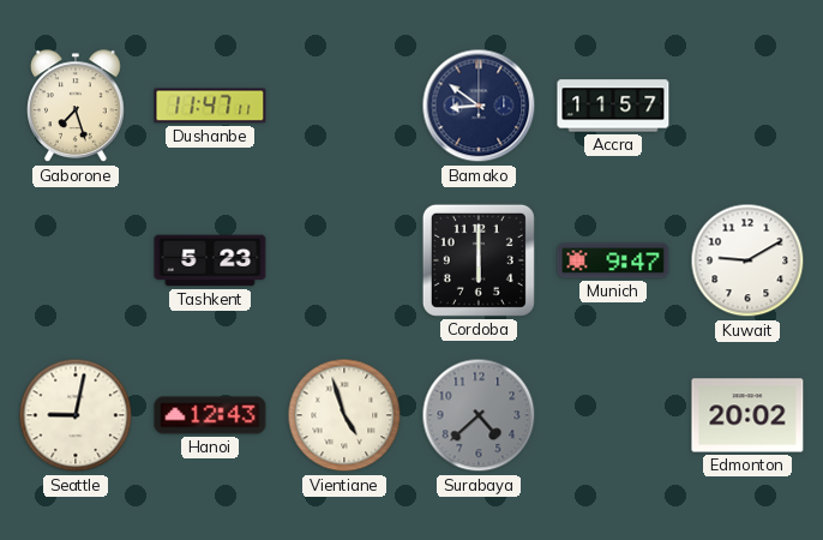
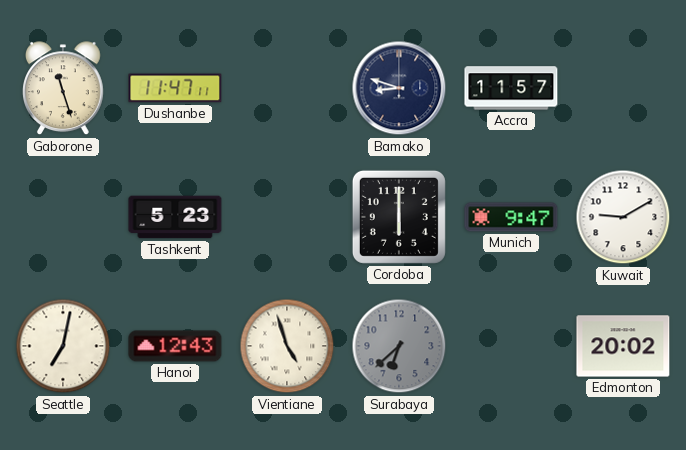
Gaborone: 7:27 -> 11:27 (64, 89)
Bamako: 8:51 -> 8:48 (399, 88)
Seattle: 9:02 -> 7:02 (63, 346)
Surabaya: 4:38 -> 6:38 (399, 346)
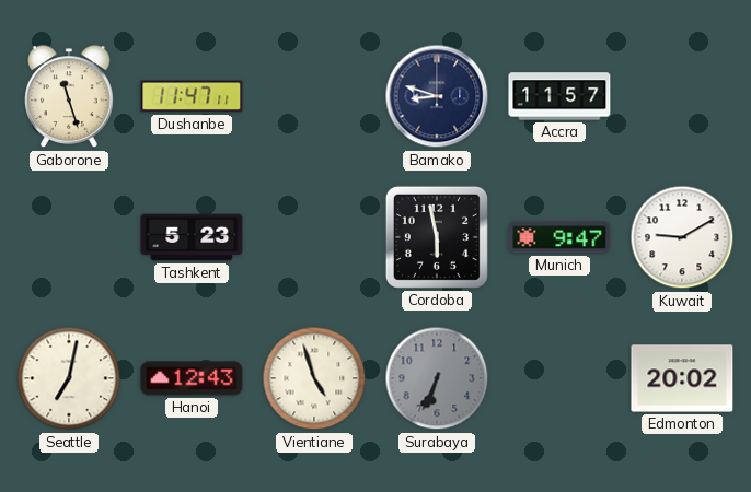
Cordoba: 6:00 -> 5:58 (437, 237)
Surabaya: 6:38 -> 6:34 (437, 378)
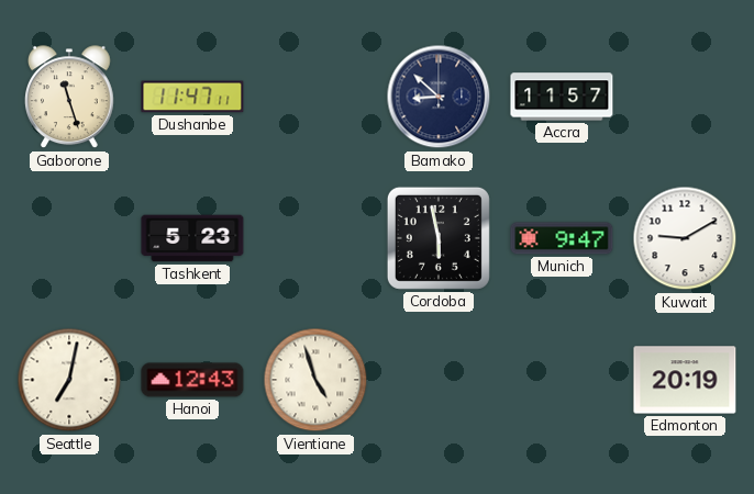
Bamako: 8:48 -> 8:52 (439, 97)
Surabaya: 6:34 -> none (437, 378)
Edmonton: 20:02 -> 20:19 (685, 380)
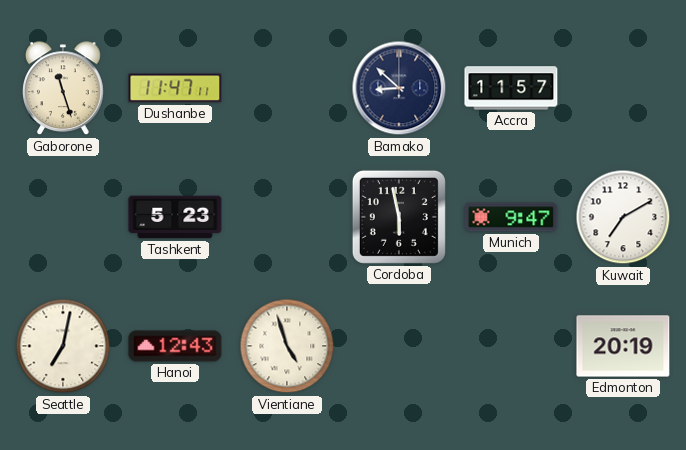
Kuwait: 9:10 -> 7:10 (623, 217)
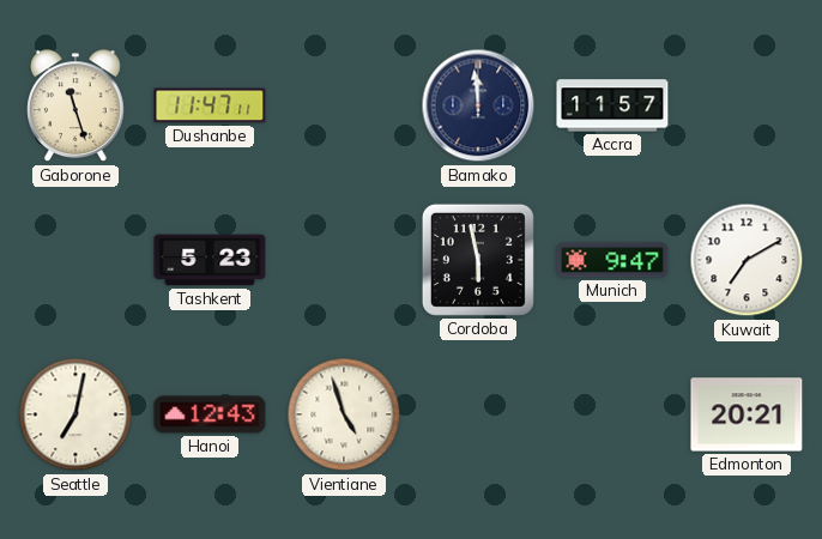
Bamako: 8:52 -> 11:59 (478, 105)
Edmonton: 20:19 -> 20:21 (747, 414)
